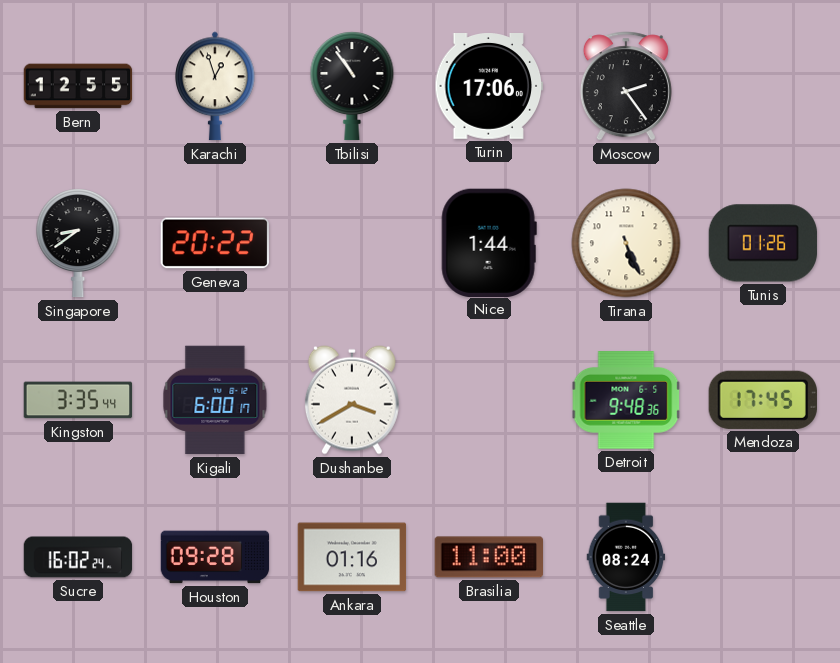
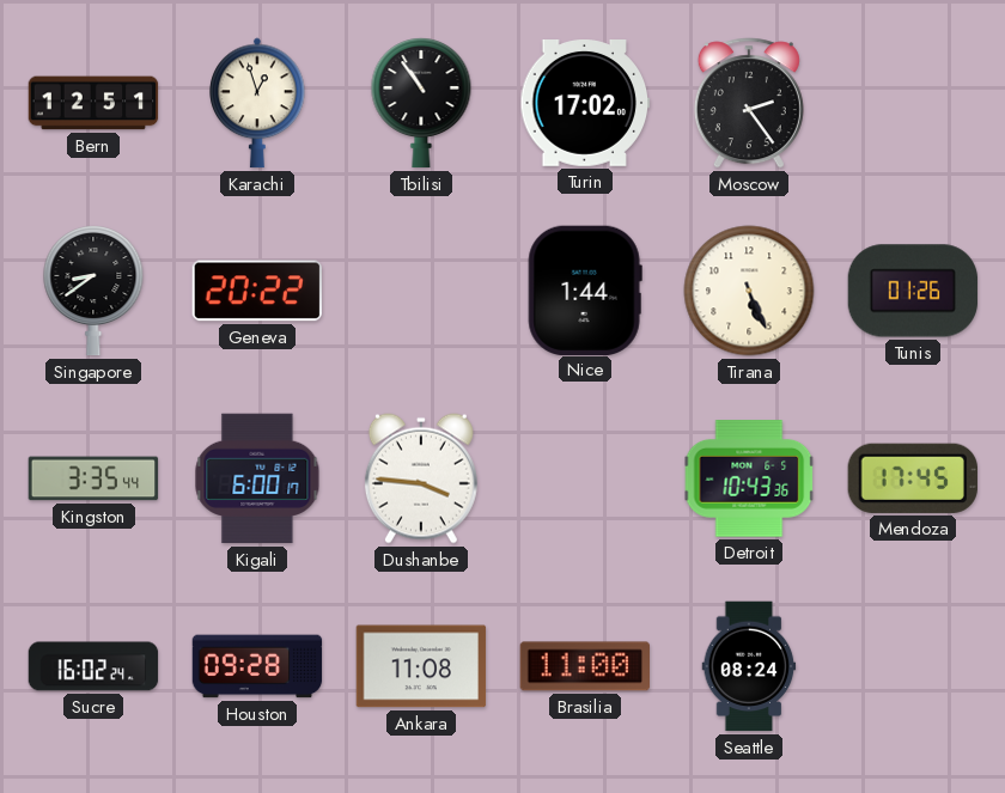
Bern: 12:55 -> 12:51 (93, 103)
Turin: 17:06 -> 17:02 (585, 104)
Dushanbe: 3:40 -> 3:46 (421, 478)
Detroit: 9:48 -> 10:43 (749, 478)
Ankara: 01:16 -> 11:08 (421, 666)
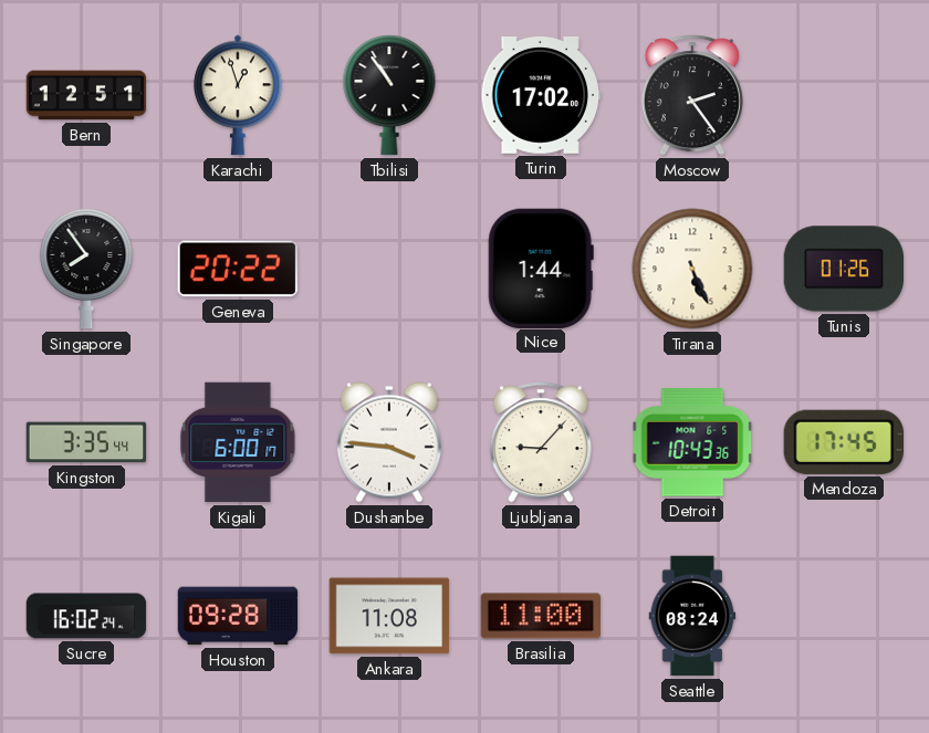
Singapore: 8:39 -> 7:54 (86, 270)
Ljubljana: none -> 9:07 (541, 442)
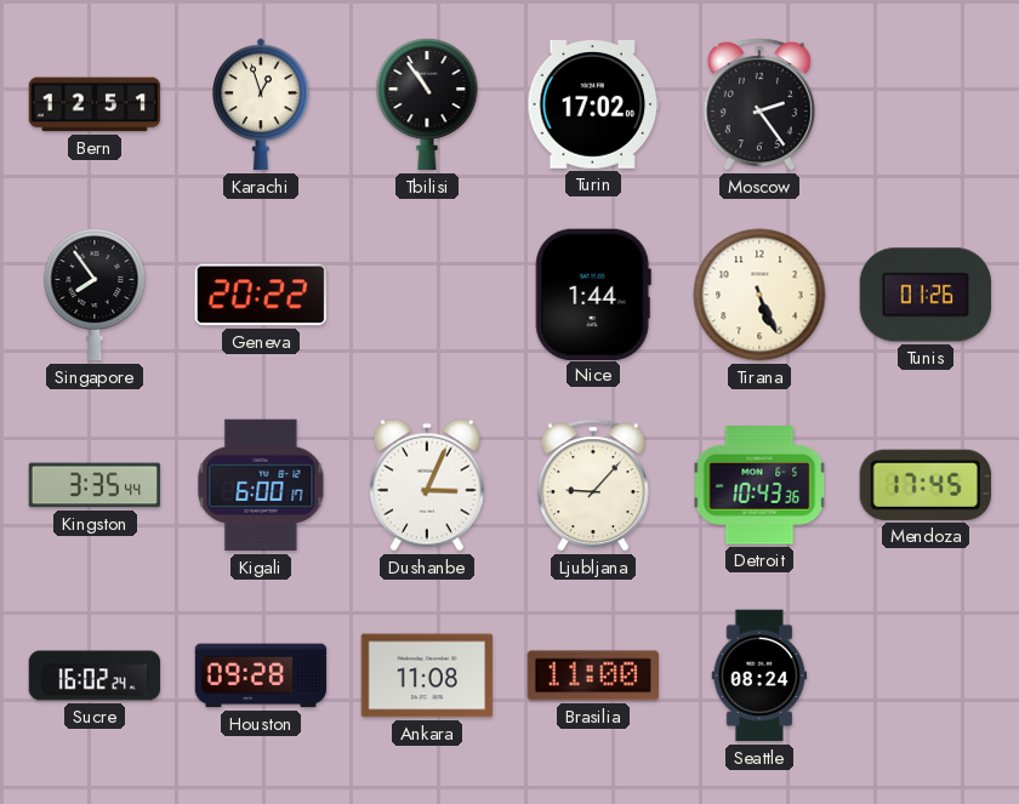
Dushanbe: 3:46 -> 3:04 (427, 485)
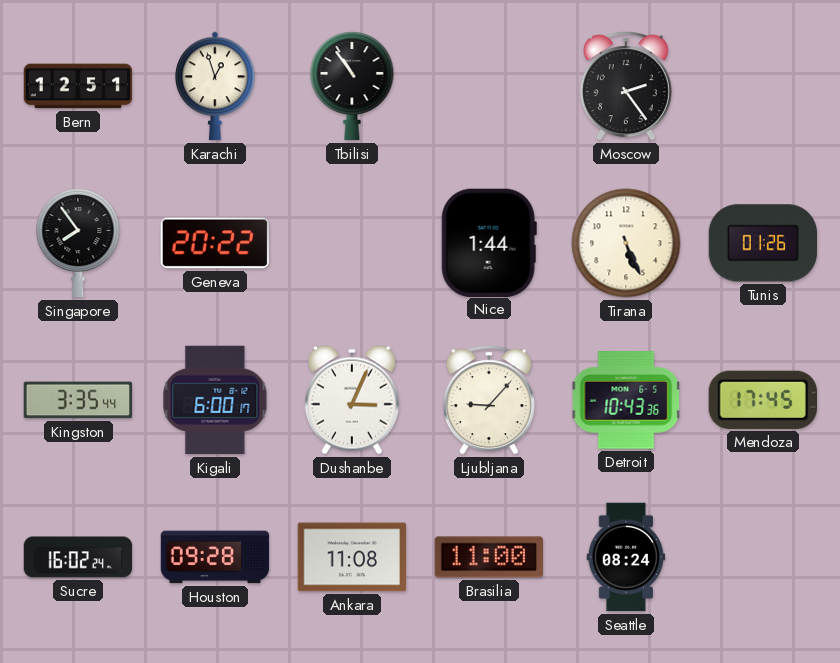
Turin: 17:02 -> none (593, 106)
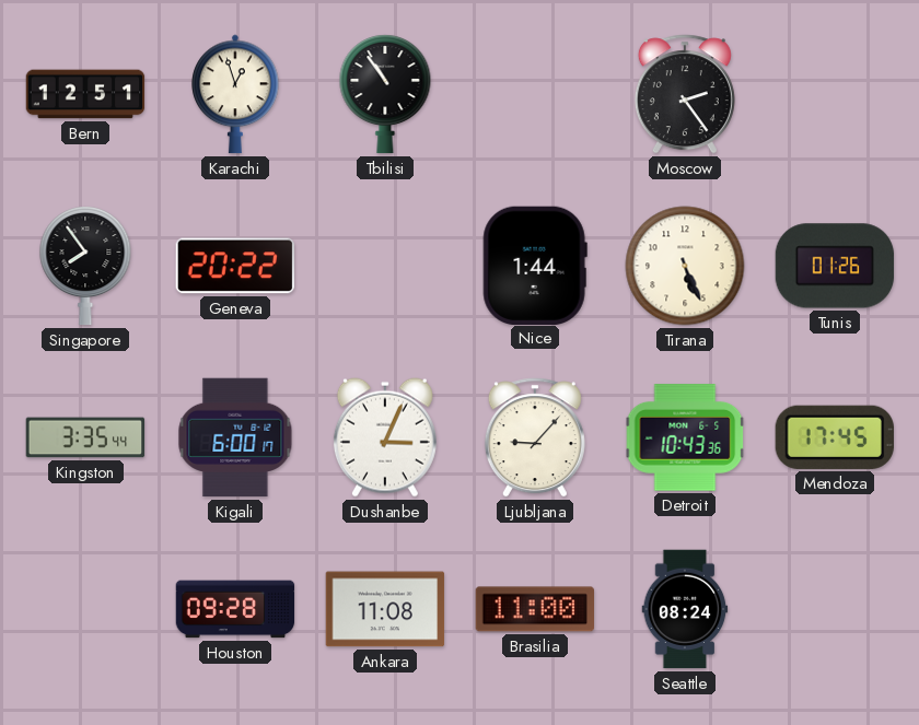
Sucre: 16:02 -> none (78, 557)
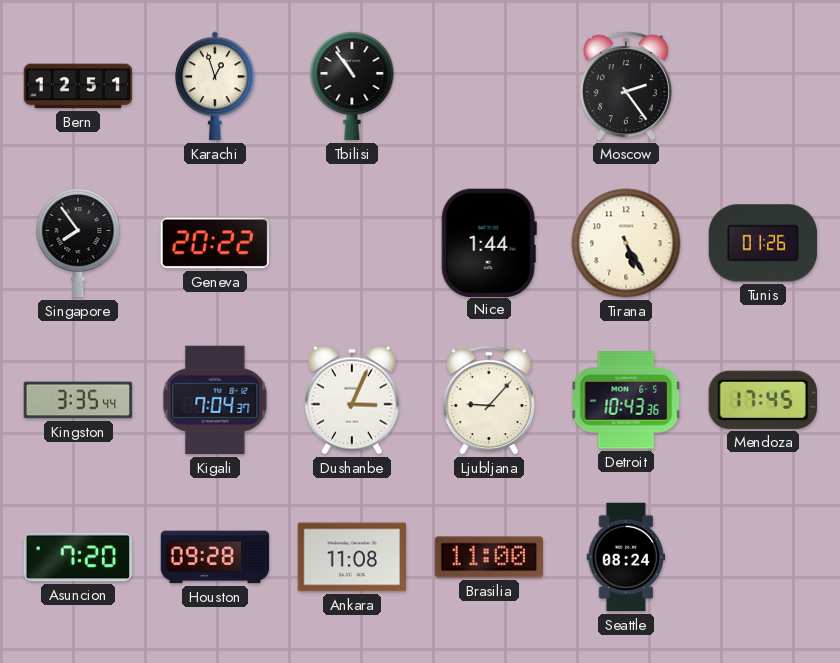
Tirana: 5:26 -> 5:25 (626, 243)
Kigali: 6:00 -> 7:04 (215, 400)
Asuncion: none -> 7:20 (78, 557)
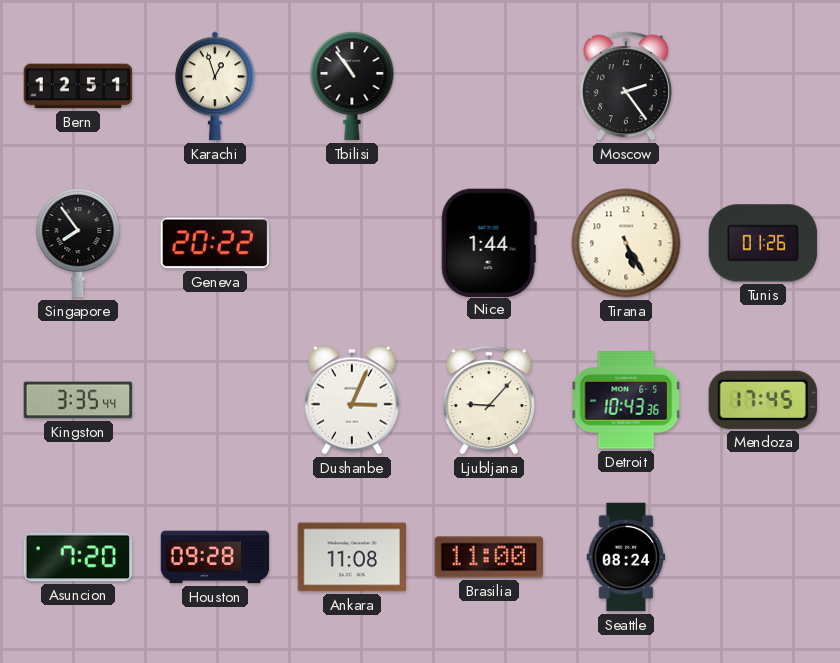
Kigali: 7:04 -> none (215, 400)
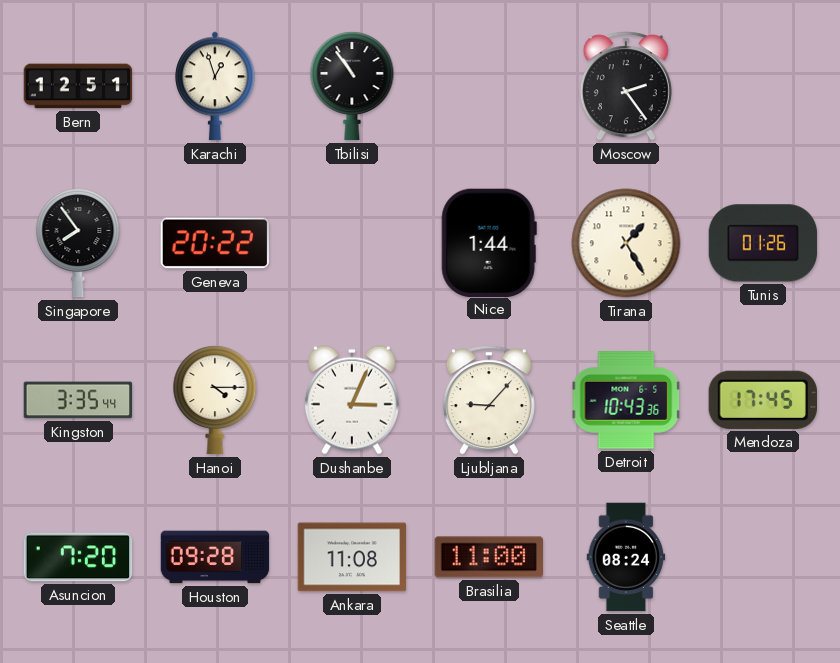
Tirana: 5:25 -> 1:25 (626, 243)
Hanoi: none -> 4:15 (215, 401)
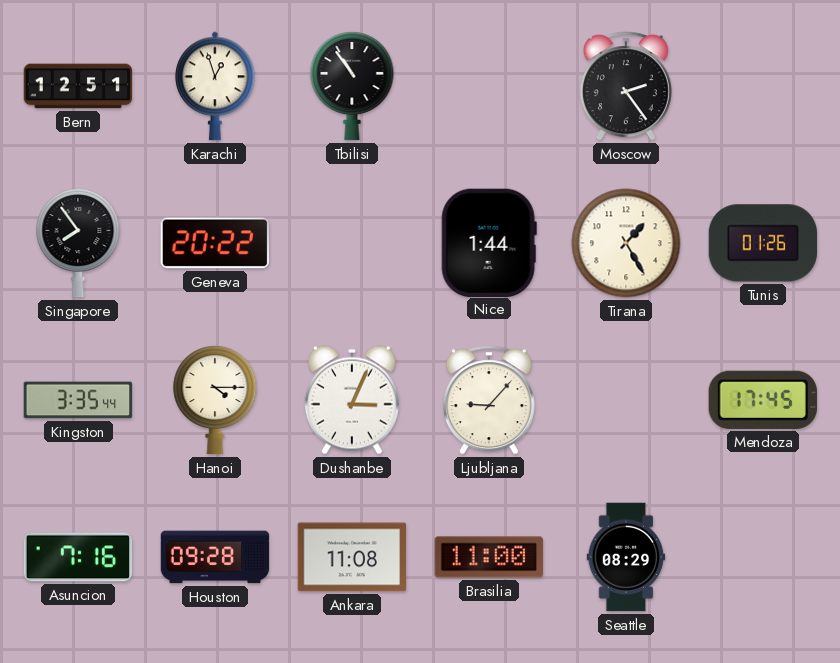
Detroit: 10:43 -> none (626, 400)
Asuncion: 7:20 -> 7:16 (78, 557)
Seattle: 08:24 -> 08:29 (626, 557)
